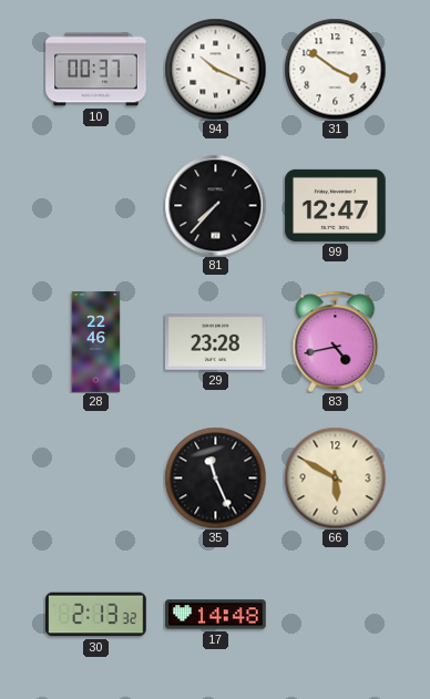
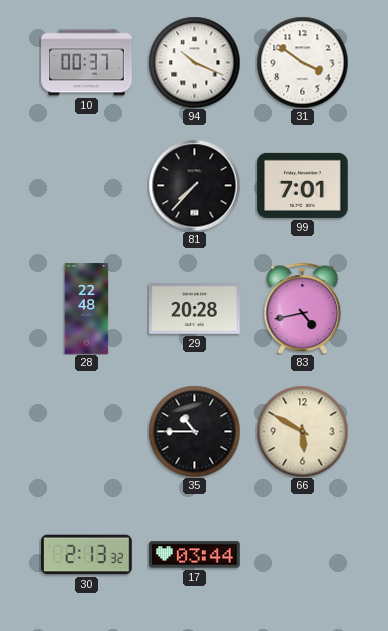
99: 12:47 -> 7:01 (303, 185)
28: 22:46 -> 22:48 (87, 309)
29: 23:28 -> 20:28 (195, 309)
35: 11:26 -> 10:45 (194, 431)
17: 14:48 -> 03:44 (195, 555)
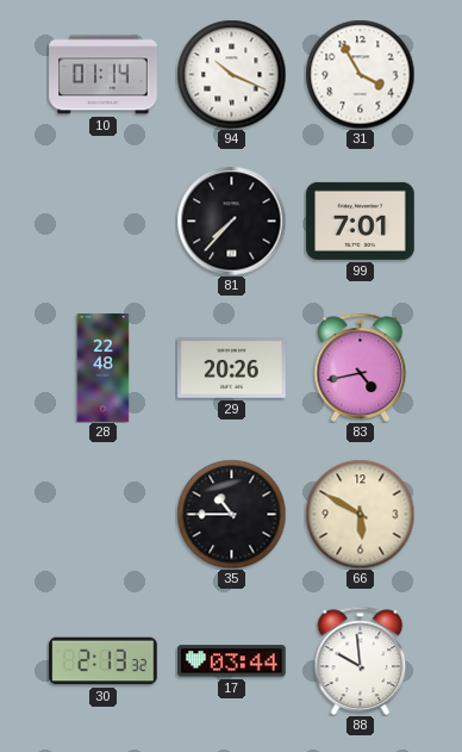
10: 00:37 -> 01:14 (104, 75)
31: 3:51 -> 3:55 (360, 74)
29: 20:28 -> 20:26 (232, 368)
88: none -> 9:59 (361, 660)
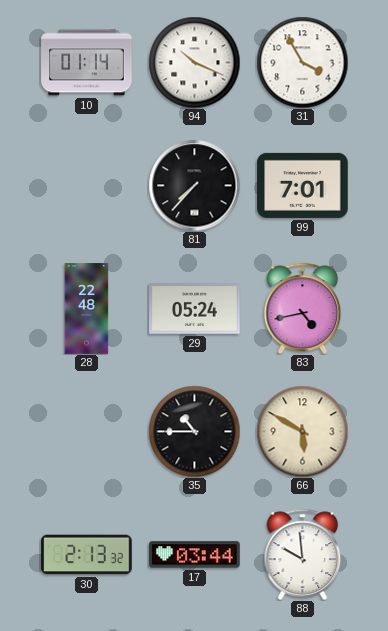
29: 20:26 -> 05:24 (195, 309)
